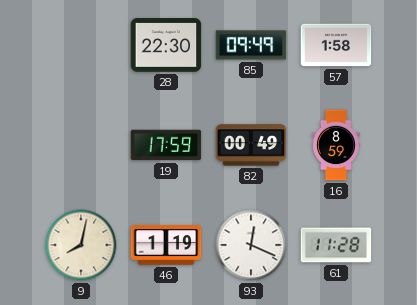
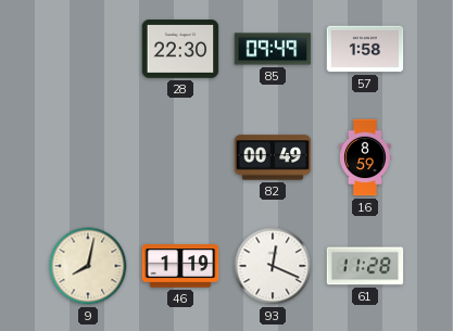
19: 17:59 -> none (166, 145)
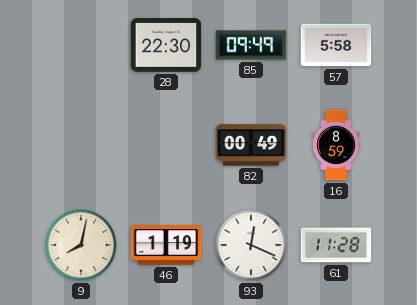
57: 1:58 -> 5:58 (336, 45)
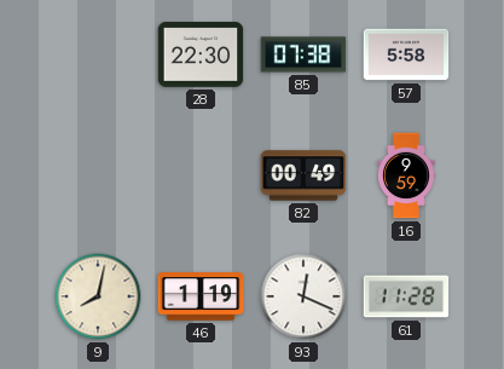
85: 09:49 -> 07:38 (303, 54)
16: 8:59 -> 9:59 (407, 175)
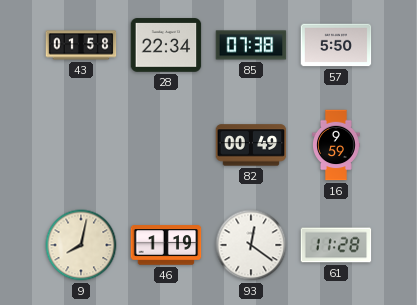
43: none -> 01:58 (81, 45)
28: 22:30 -> 22:34 (166, 45)
57: 5:58 -> 5:50 (336, 45)
93: 12:19 -> 12:21 (251, 245)
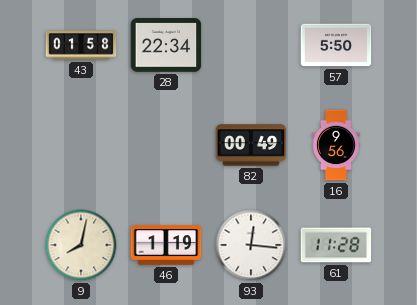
85: 07:38 -> none (251, 45)
16: 9:59 -> 9:56 (337, 145)
93: 12:21 -> 12:16 (251, 245)
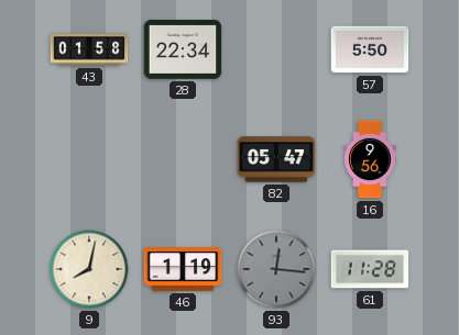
82: 00:49 -> 05:47 (276, 159)
93 dial: white -> grey (276, 269)
